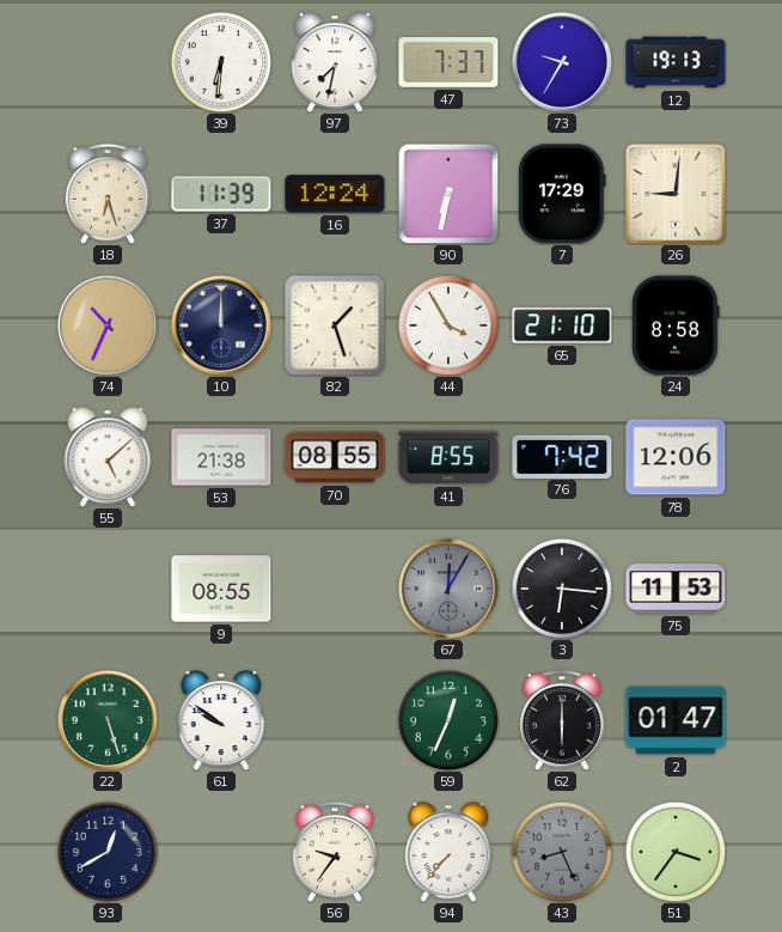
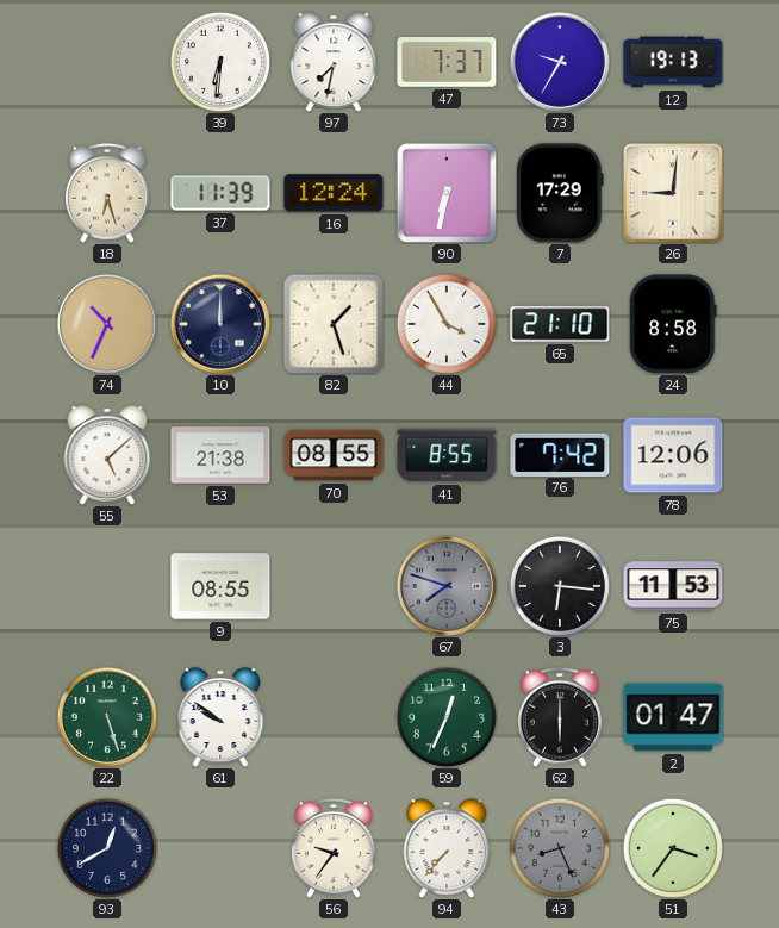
67: 12:05 -> 7:48 (447, 586)
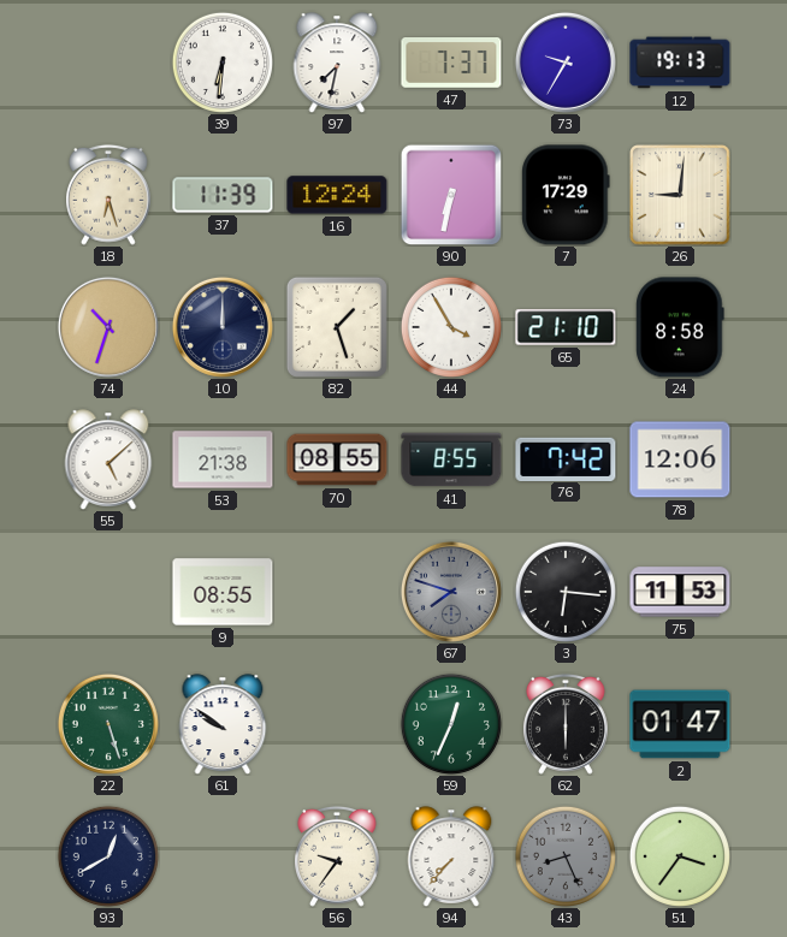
74: 10:34 -> 10:33 (108, 327)
